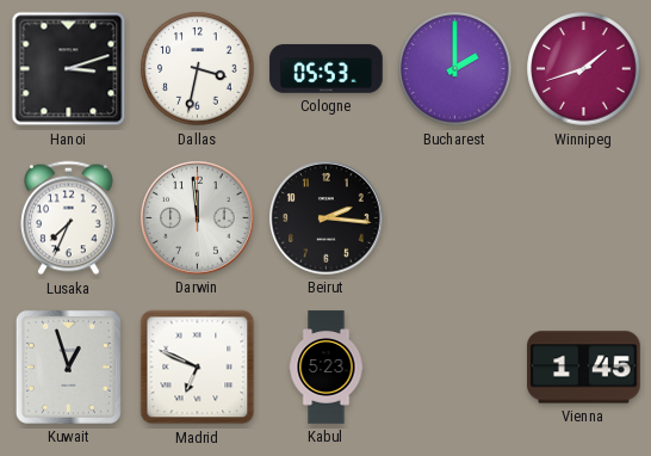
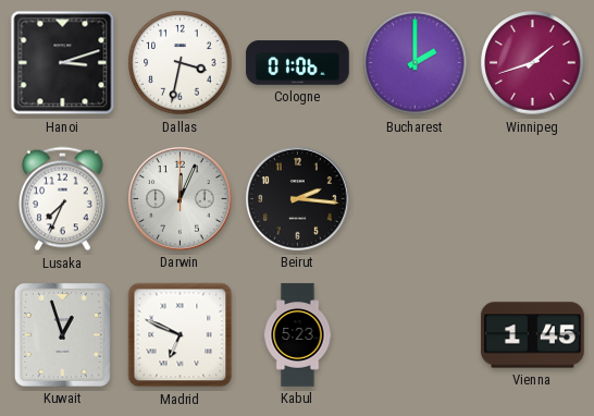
Cologne: 05:53 -> 01:06 (298, 63)
Darwin: 11:59 -> 12:04 (181, 199)
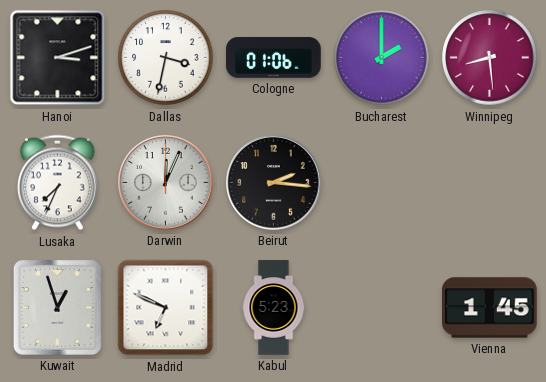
Winnipeg: 1:42 -> 8:29 (490, 58)
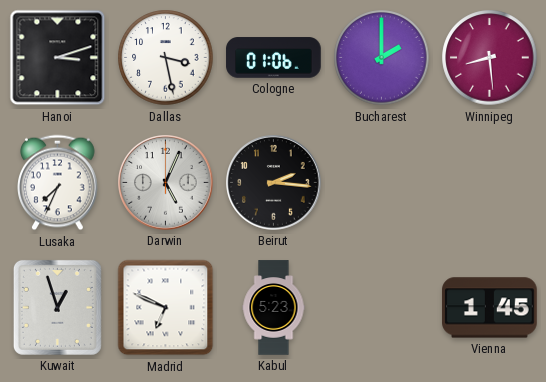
Dallas: 3:32 -> 3:28 (166, 58)
Darwin: 12:04 -> 5:04 (166, 183)
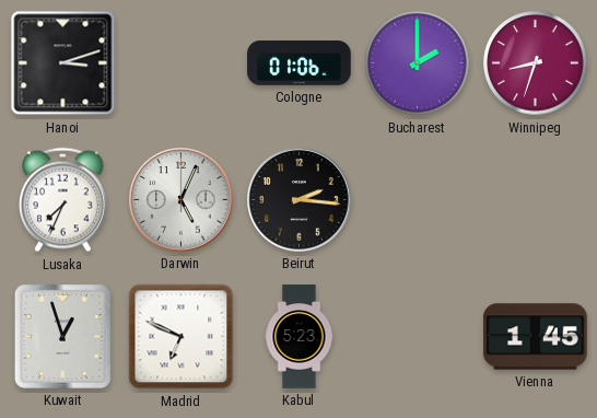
Dallas: 3:28 -> none (166, 58)
Winnipeg: 8:29 -> 8:33 (536, 63)
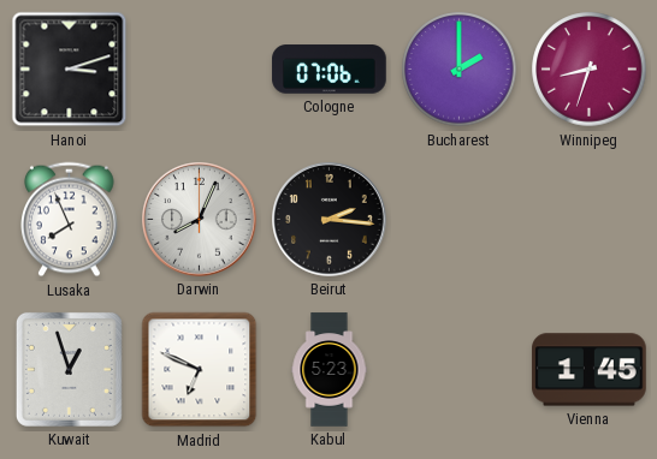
Cologne: 01:06 -> 07:06 (330, 70)
Lusaka: 7:34 -> 7:56 (70, 220)
Darwin: 5:04 -> 8:04 (200, 220)
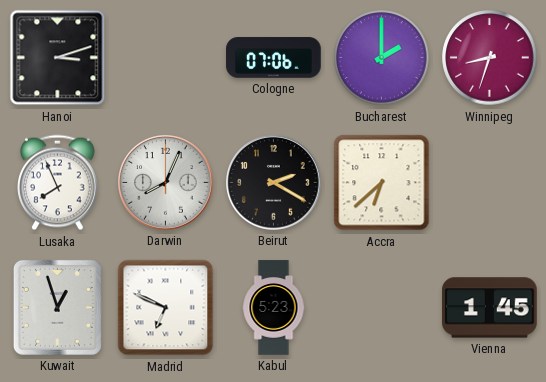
Beirut: 2:16 -> 2:20 (274, 183)
Accra: none -> 6:38 (382, 183)
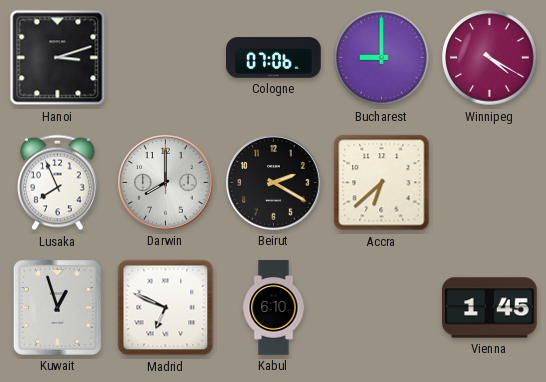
Bucharest: 2:00 -> 9:00 (382, 58)
Winnipeg: 8:33 -> 4:20 (490, 58)
Darwin: 8:04 -> 8:00 (166, 183)
Kabul: 5:23 -> 6:10 (274, 308)
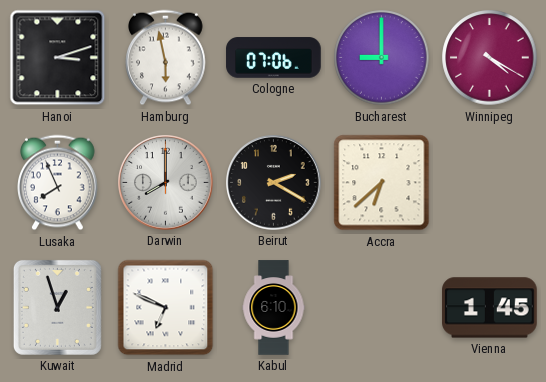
Hamburg: none -> 5:58 (166, 58)
